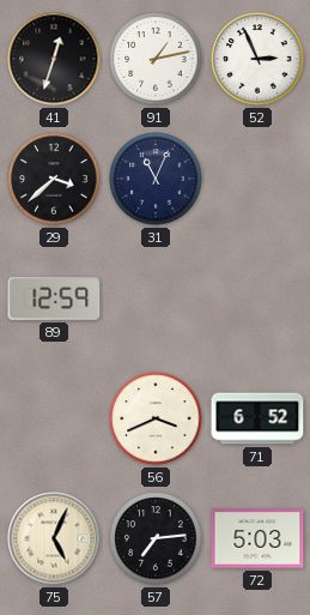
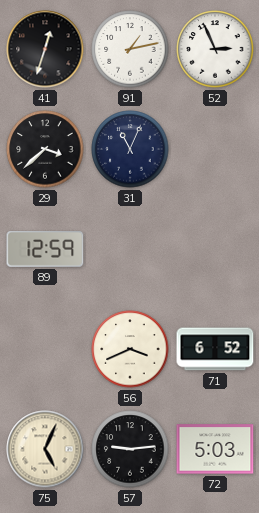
57: 7:14 -> 9:14 (130, 449)
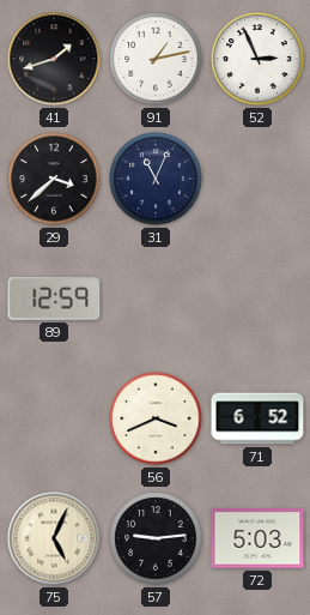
41: 12:33 -> 1:42 (54, 59)
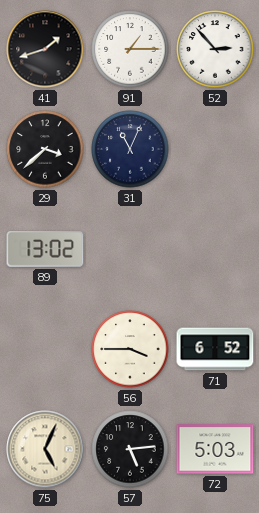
91: 1:13 -> 1:15 (130, 49)
52: 2:56 -> 2:53 (215, 49)
89: 12:59 -> 13:02 (45, 250)
56: 3:41 -> 3:45 (130, 349)
57: 9:14 -> 5:14 (130, 449)
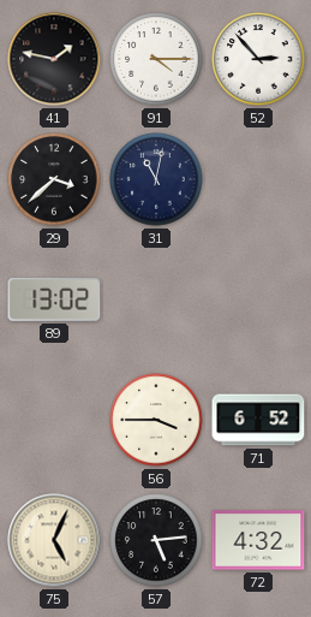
41: 1:42 -> 1:47 (54, 59)
91: 1:15 -> 4:15 (156, 59)
31: 11:04 -> 11:02 (156, 179)
72: 5:03 -> 4:32 (258, 540)
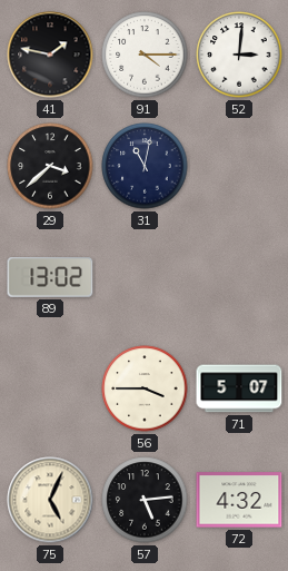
52: 2:53 -> 3:01 (239, 55)
71: 6:52 -> 5:07 (239, 388)
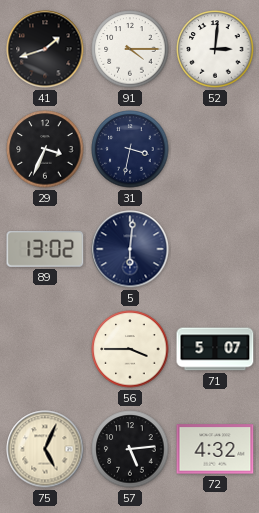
41: 1:47 -> 1:42 (45, 49)
29: 3:38 -> 3:34 (45, 149)
31: 11:02 -> 3:32 (130, 149)
5: none -> 6:01 (130, 249)
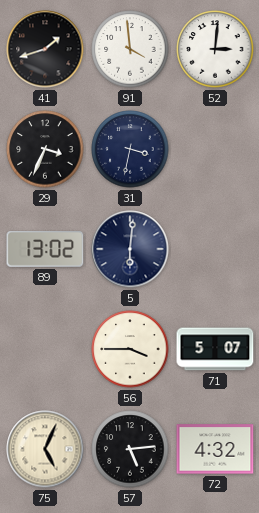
91: 4:15 -> 3:59 (130, 49)
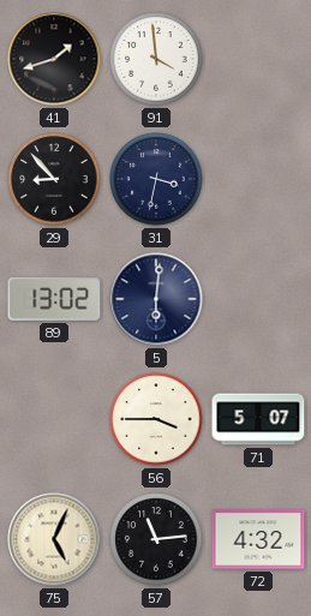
52: 3:01 -> none (215, 49)
29: 3:34 -> 8:53 (54, 179)
57: 5:14 -> 11:14 (156, 539)
